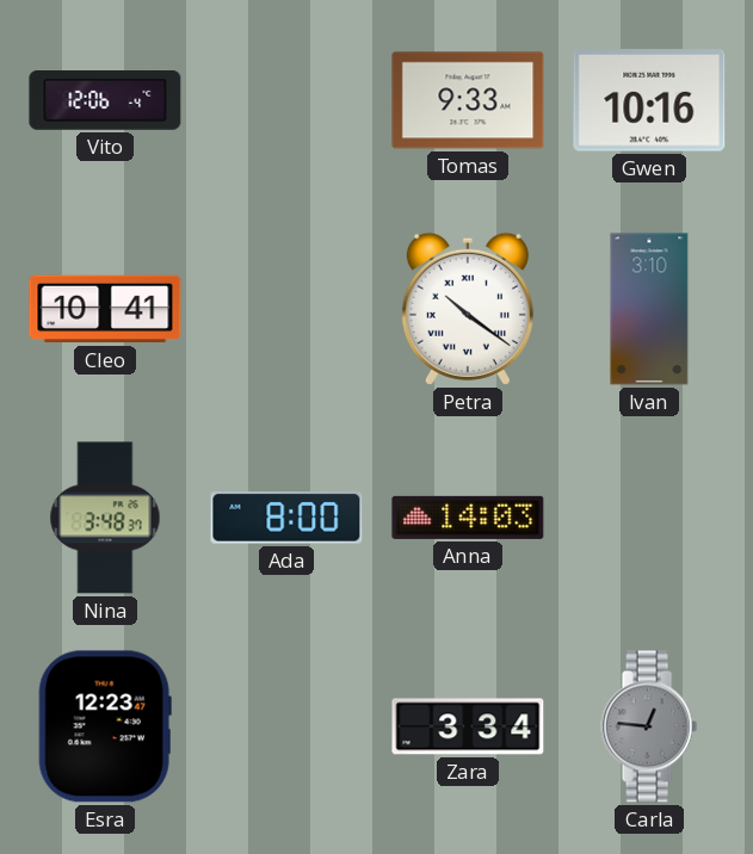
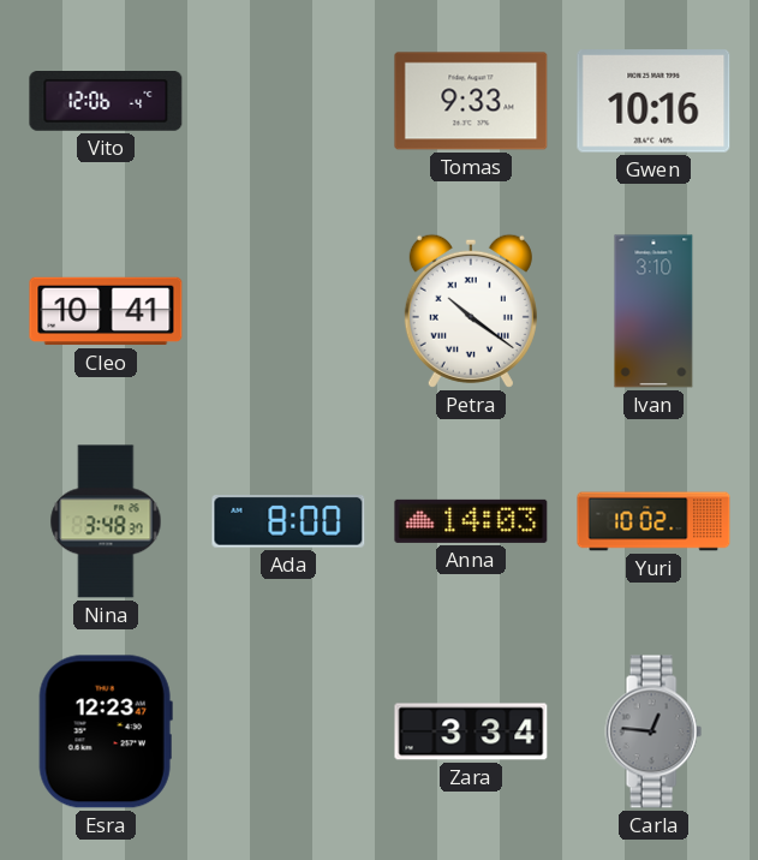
Yuri: none -> 10:02 (653, 521)
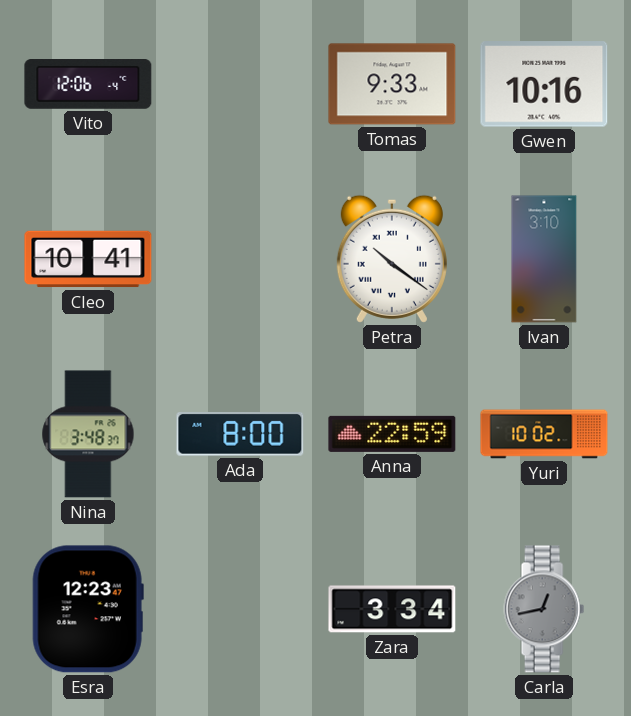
Anna: 14:03 -> 22:59 (392, 434)
Carla: 12:46 -> 12:43 (544, 609)
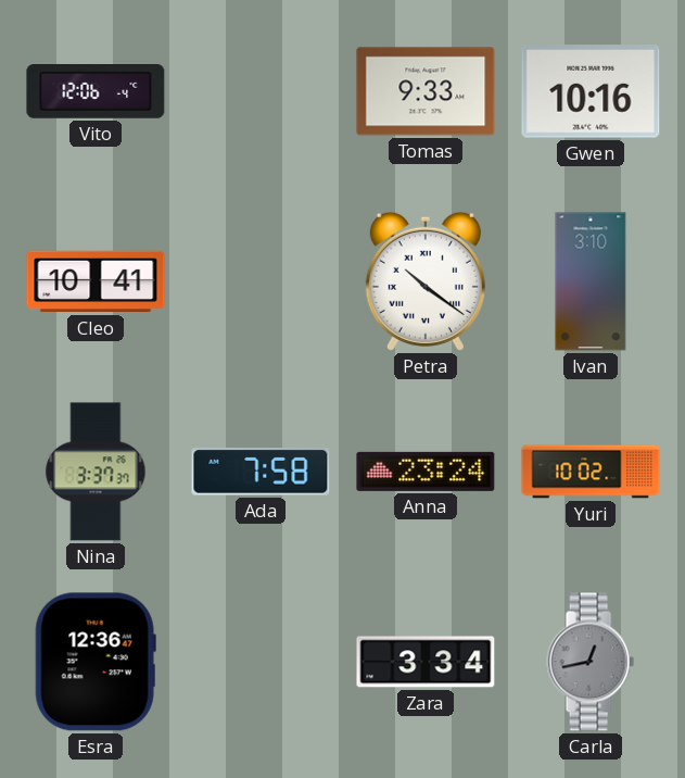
Nina: 3:48 -> 3:37 (96, 472)
Ada: 8:00 -> 7:58 (261, 473)
Anna: 22:59 -> 23:24 (426, 472)
Esra: 12:23 -> 12:36 (96, 662)
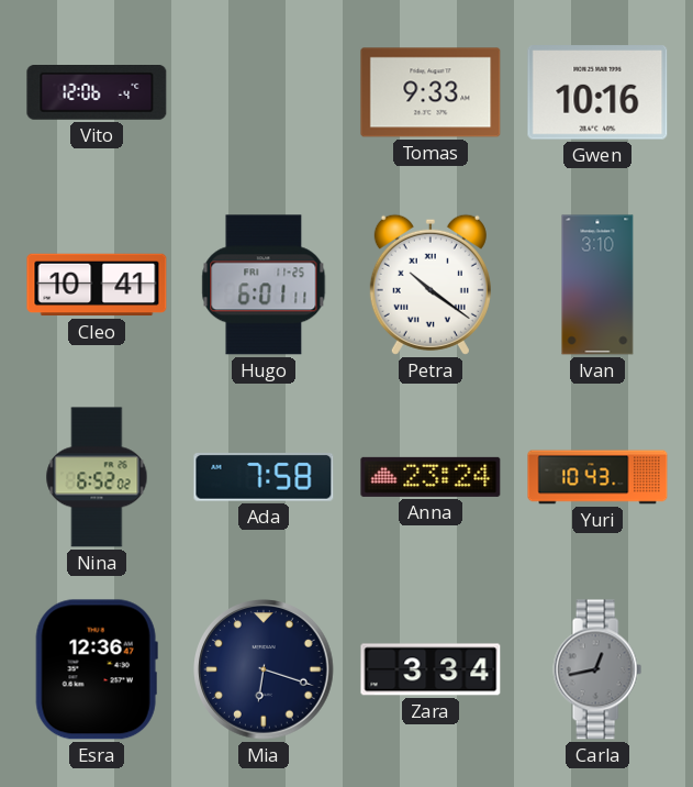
Hugo: none -> 6:01 (264, 285)
Nina: 3:37 -> 6:52 (97, 477)
Yuri: 10:02 -> 10:43 (597, 477)
Mia: none -> 6:18 (264, 669)
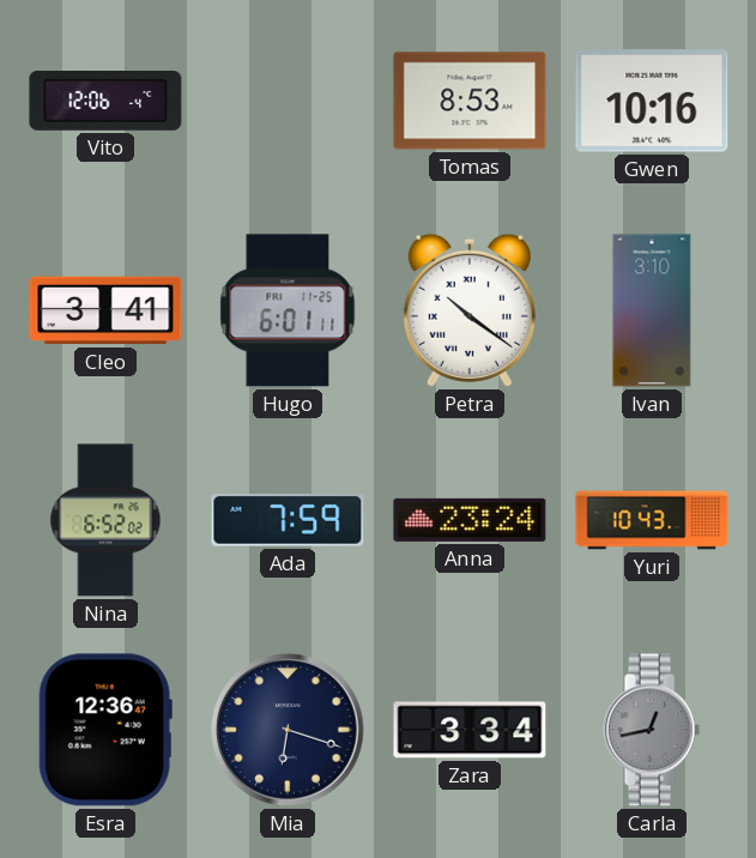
Tomas: 9:33 -> 8:53 (470, 101)
Cleo: 10:41 -> 3:41 (105, 310)
Ada: 7:58 -> 7:59 (288, 521)
